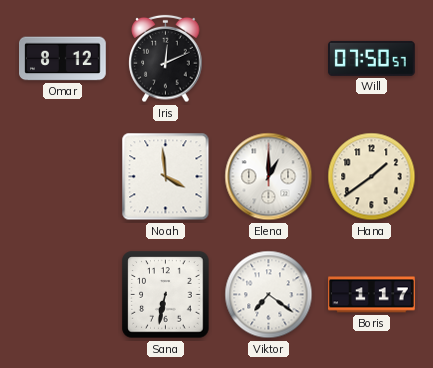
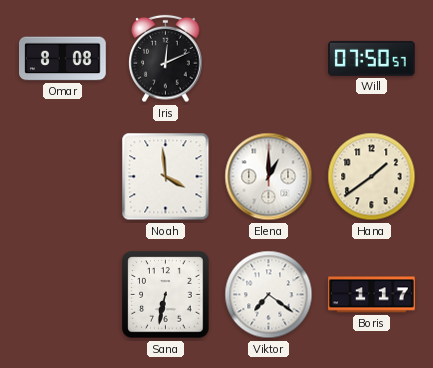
Omar: 8:12 -> 8:08 (63, 59)
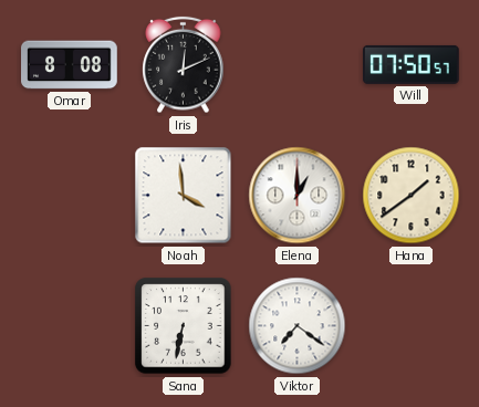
Boris: 1:17 -> none (372, 295)
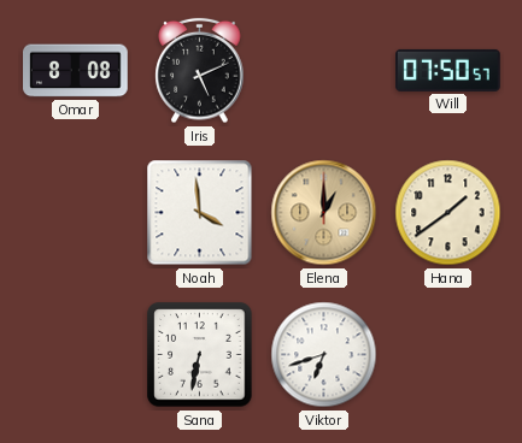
Iris: 12:11 -> 5:11 (200, 71)
Elena dial: white -> champagne (324, 213)
Viktor: 7:21 -> 6:42 (324, 355)
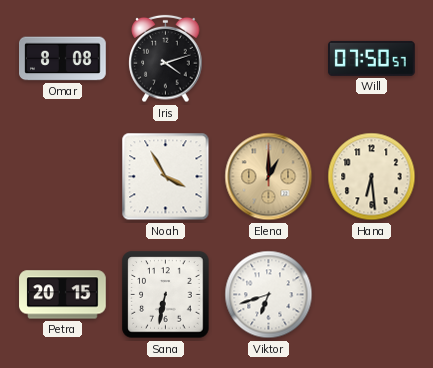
Iris: 5:11 -> 4:12 (166, 59)
Noah: 3:59 -> 3:55 (166, 177)
Hana: 1:39 -> 6:29 (372, 177)
Petra: none -> 20:15 (63, 295)
